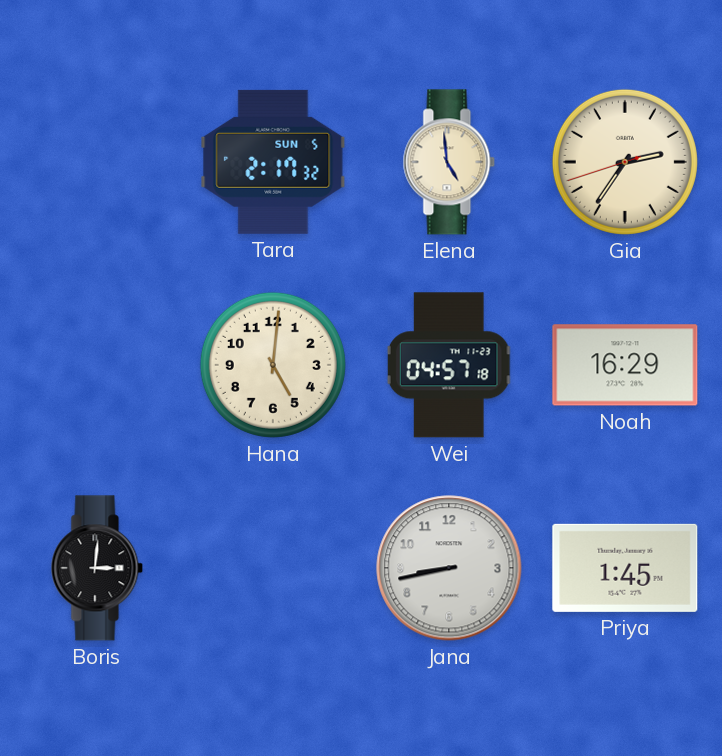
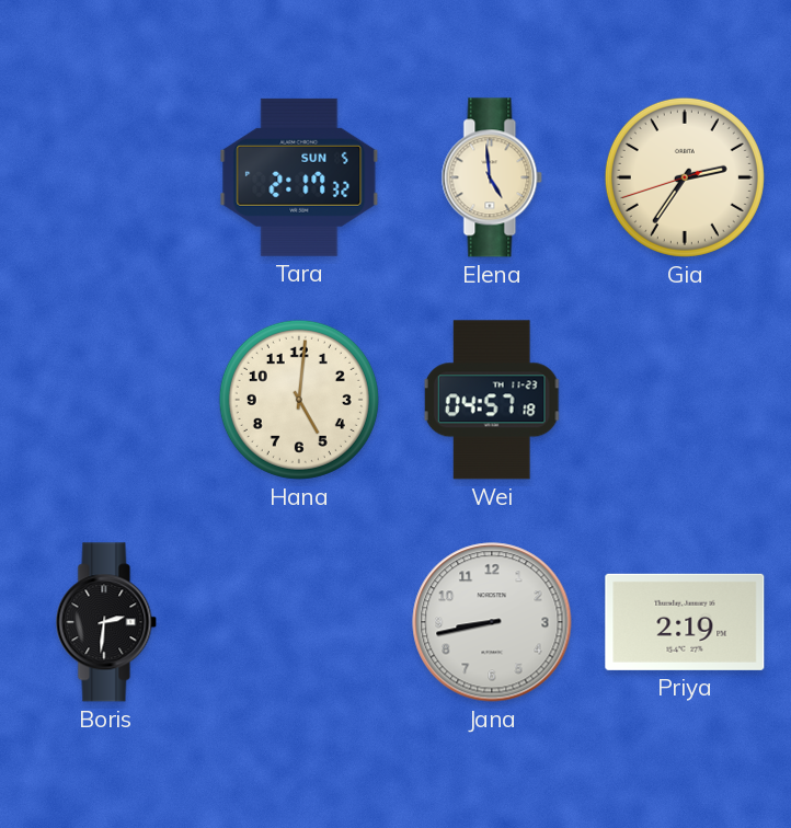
Noah: 16:29 -> none (625, 365)
Boris: 3:01 -> 2:31 (106, 622)
Priya: 1:45 -> 2:19 (685, 622)
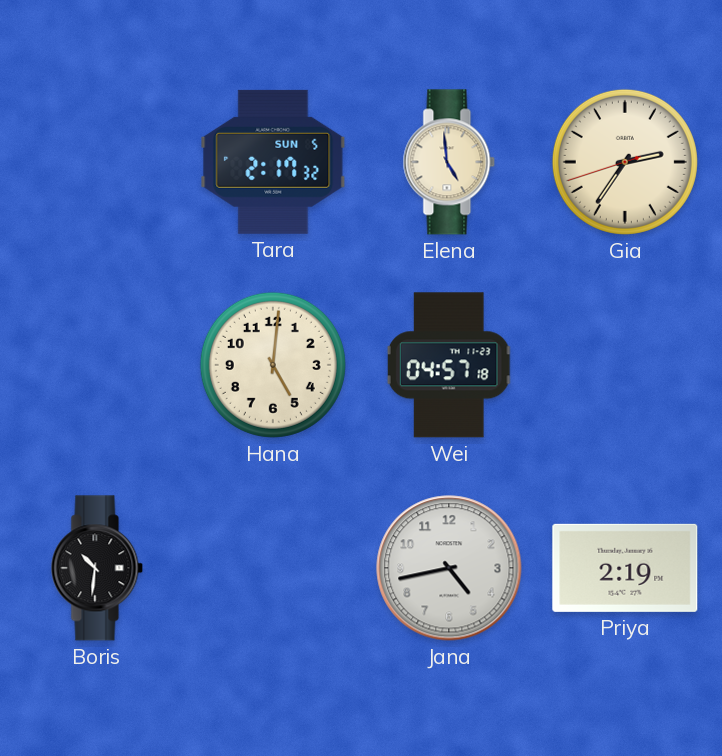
Boris: 2:31 -> 10:31 (97, 568)
Jana: 8:43 -> 4:43 (449, 568)
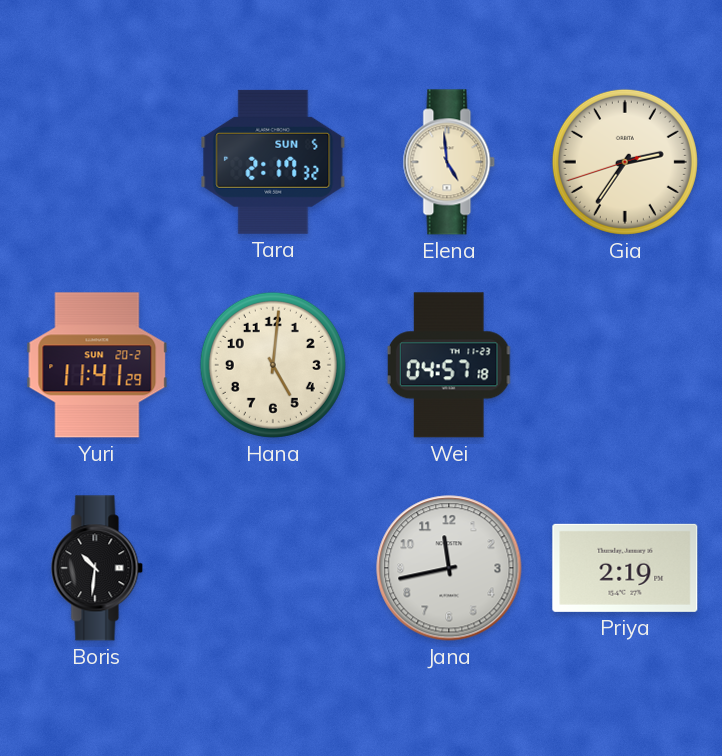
Yuri: none -> 11:41 (97, 365)
Jana: 4:43 -> 11:43 (449, 568)
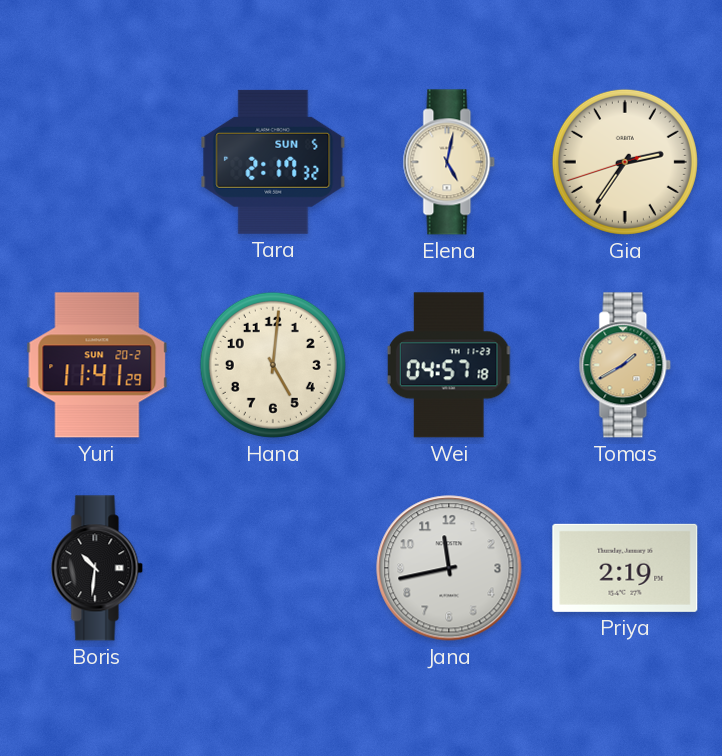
Elena: 4:59 -> 5:02 (449, 162)
Tomas: none -> 1:40 (625, 365)
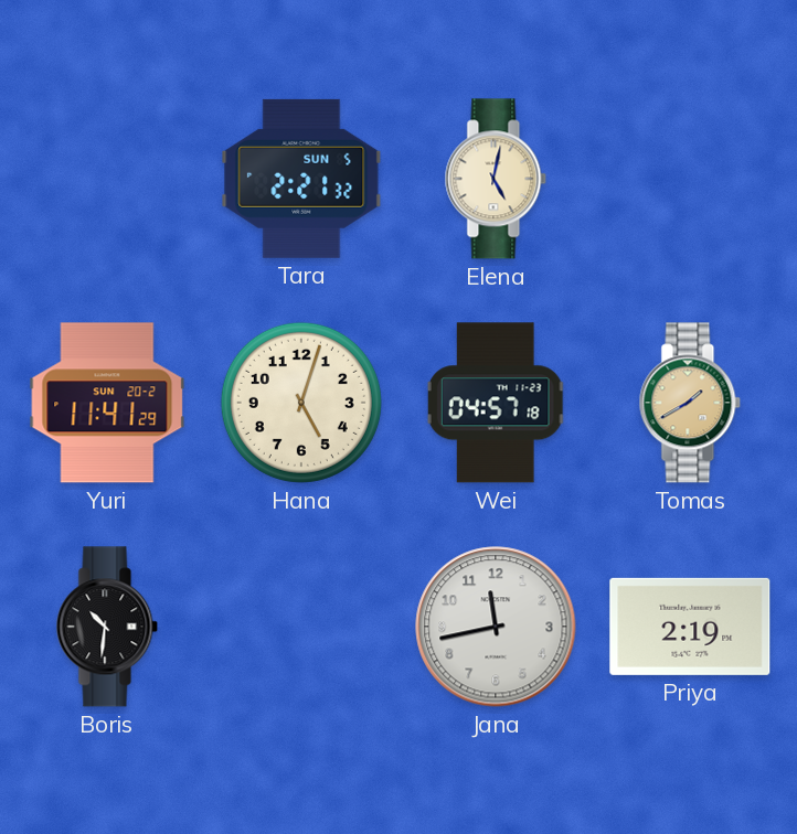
Tara: 2:17 -> 2:21 (301, 179)
Gia: 2:35 -> none (625, 162)
Hana: 5:01 -> 5:03 (301, 403)
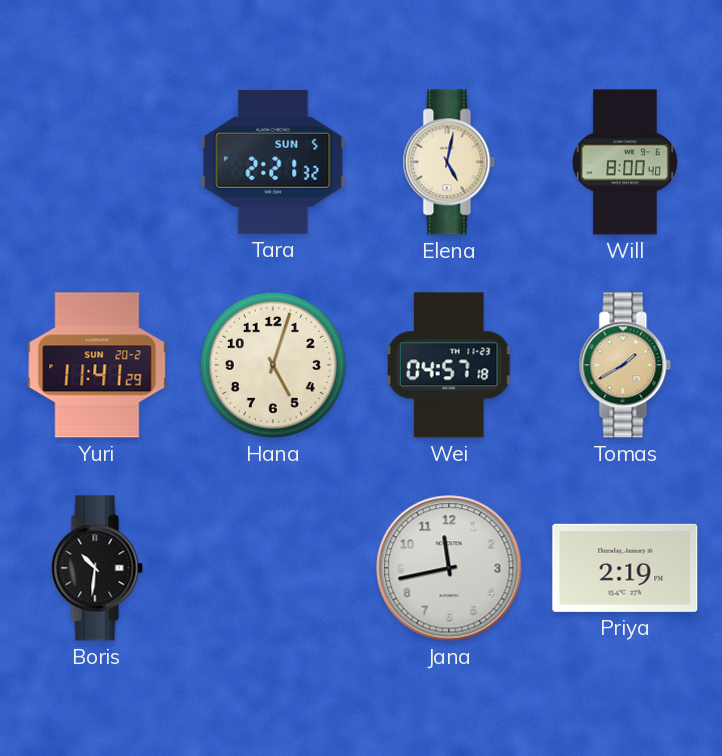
Will: none -> 8:00 (625, 162)
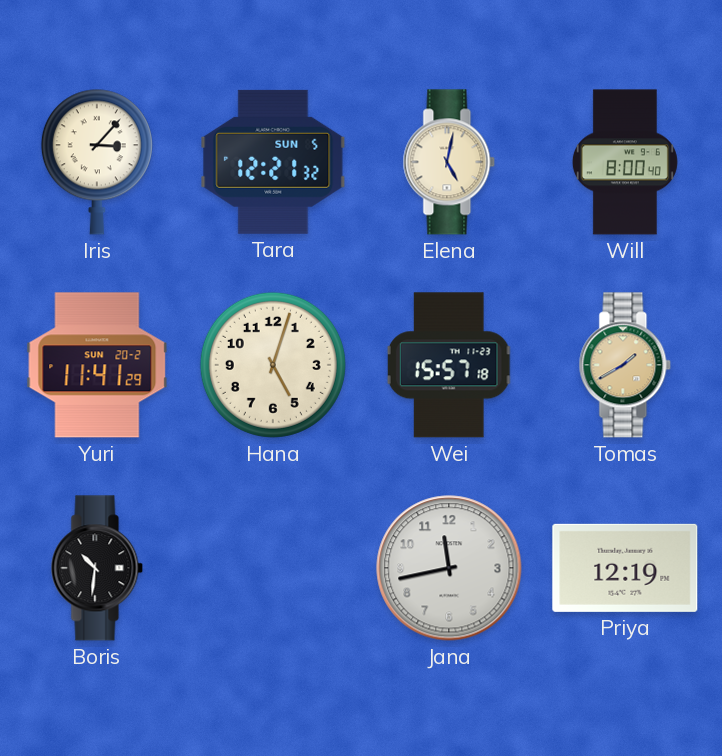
Iris: none -> 3:07 (97, 162)
Tara: 2:21 -> 12:21 (273, 162)
Wei: 04:57 -> 15:57 (449, 365)
Priya: 2:19 -> 12:19 (625, 568)
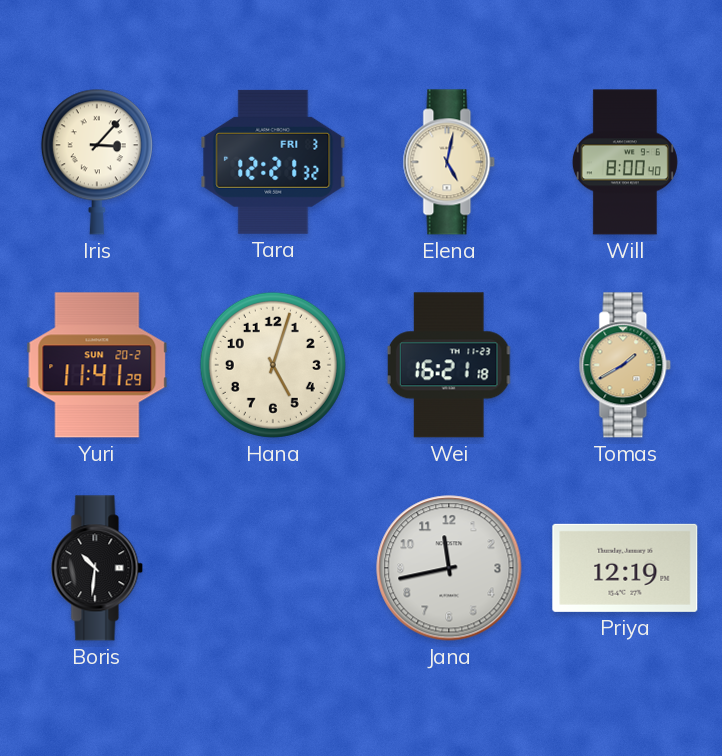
Tara date: SUN 5 -> FRI 3 (273, 162)
Wei: 15:57 -> 16:21 (449, 365)
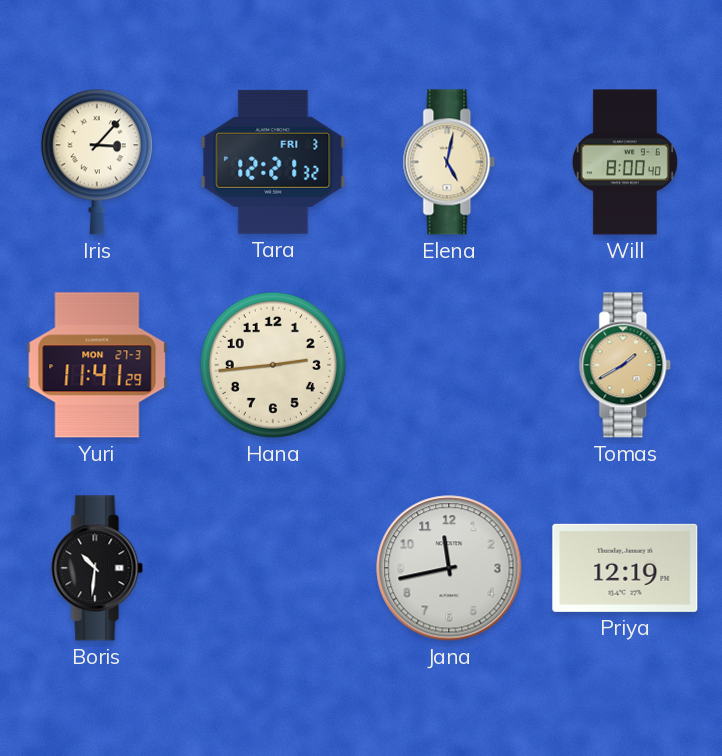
Yuri date: SUN 20-2 -> MON 27-3 (97, 365)
Hana: 5:03 -> 2:44 (273, 365)
Wei: 16:21 -> none (449, 365)
